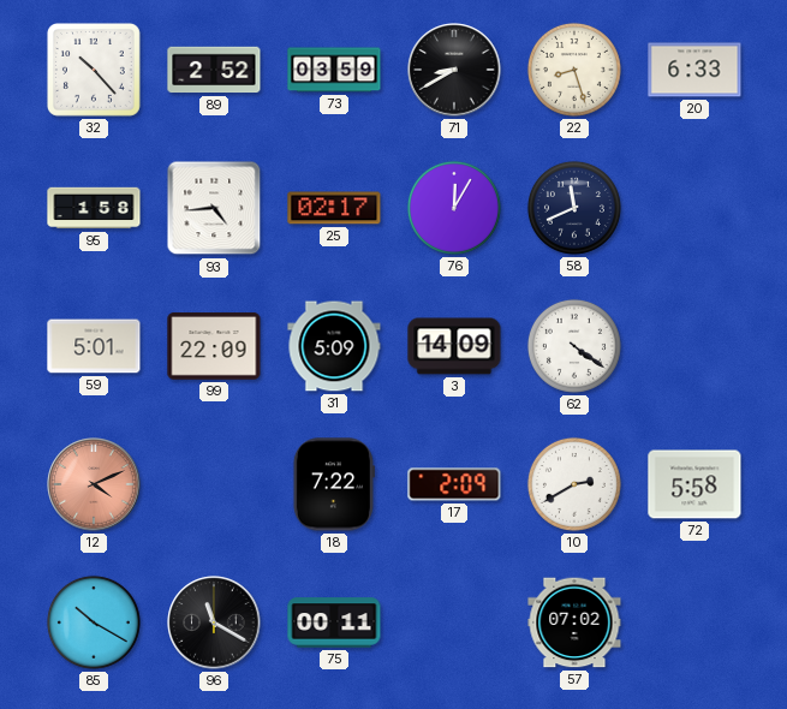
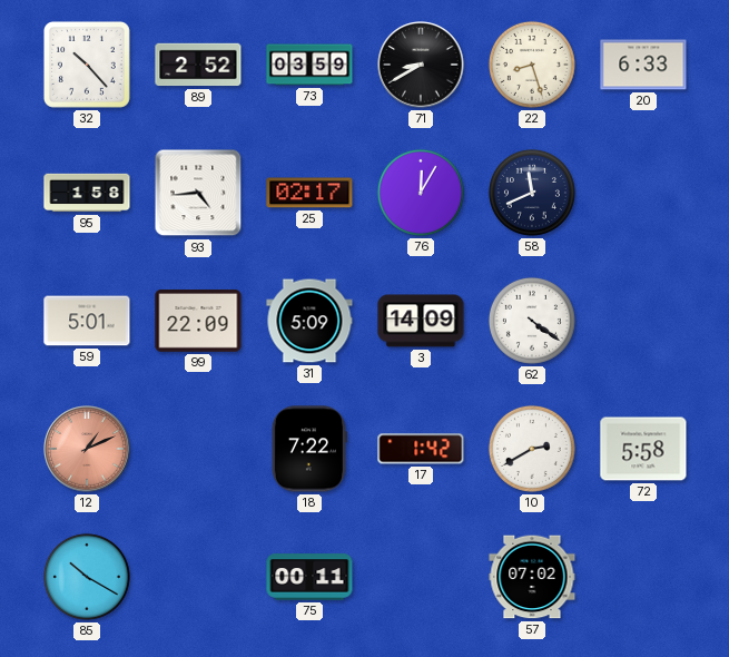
12: 4:11 -> 1:11 (87, 449)
17: 2:09 -> 1:42 (421, 449)
96: 11:20 -> none (214, 622)
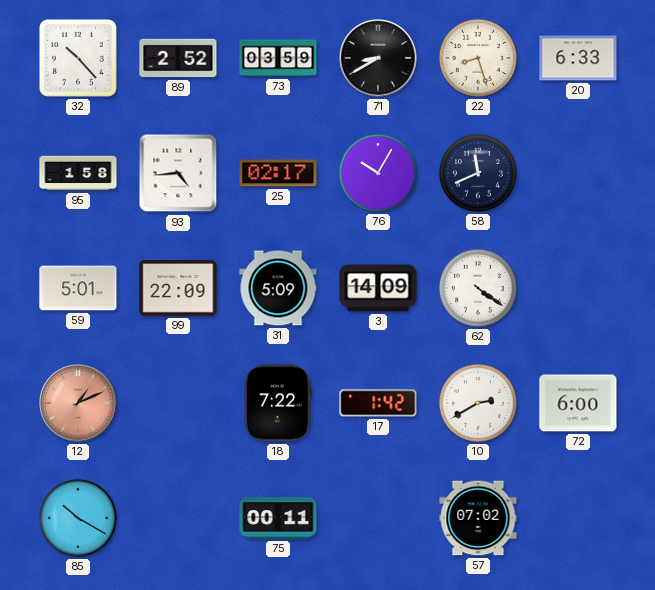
76: 12:05 -> 10:05 (378, 173)
72: 5:58 -> 6:00 (578, 403)
